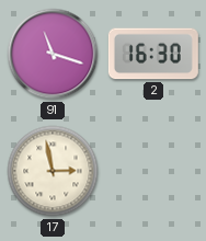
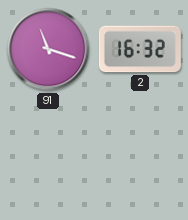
2: 16:30 -> 16:32 (140, 49)
17: 2:58 -> none (53, 171)
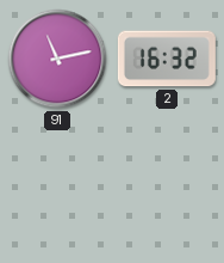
91: 11:18 -> 11:13 (57, 59)
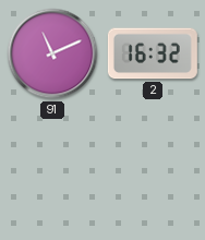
91: 11:13 -> 11:11 (52, 53)
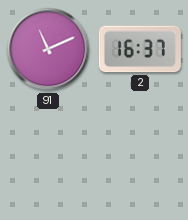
2: 16:32 -> 16:37 (140, 49)
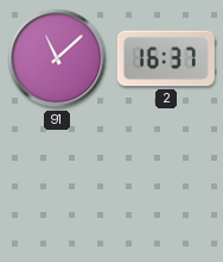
91: 11:11 -> 11:08 (57, 58)
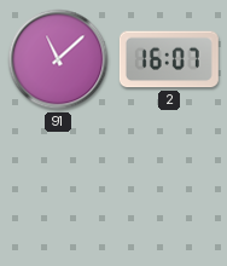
2: 16:37 -> 16:07 (169, 59)
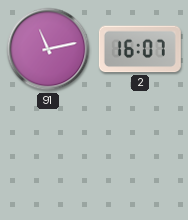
91: 11:08 -> 11:13 (48, 49)
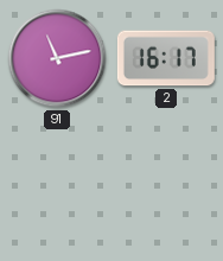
2: 16:07 -> 16:17 (166, 58)
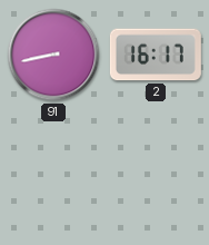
91: 11:13 -> 8:43 (53, 55)
